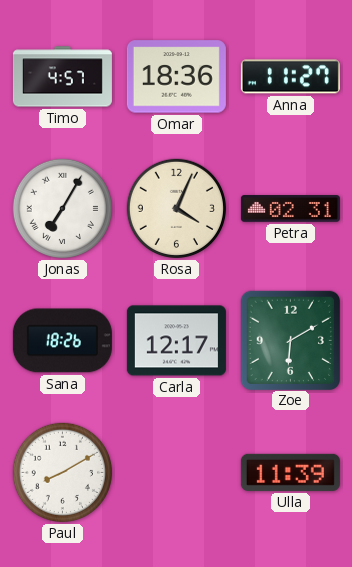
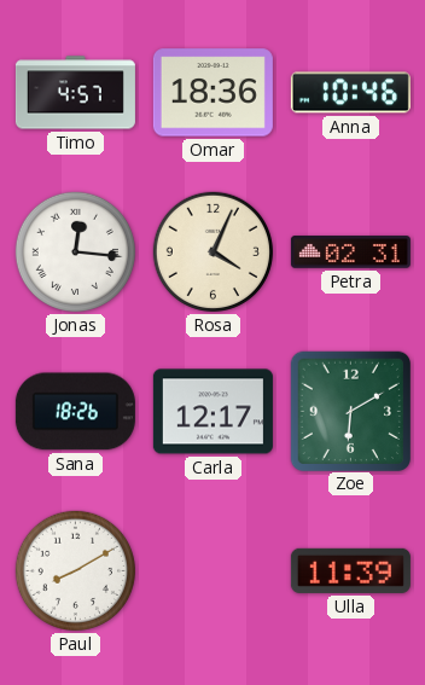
Anna: 11:27 -> 10:46 (350, 93)
Jonas: 7:05 -> 12:16 (75, 251)
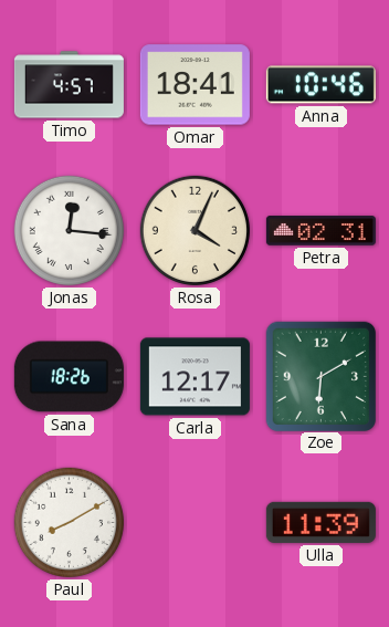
Omar: 18:36 -> 18:41 (195, 85)
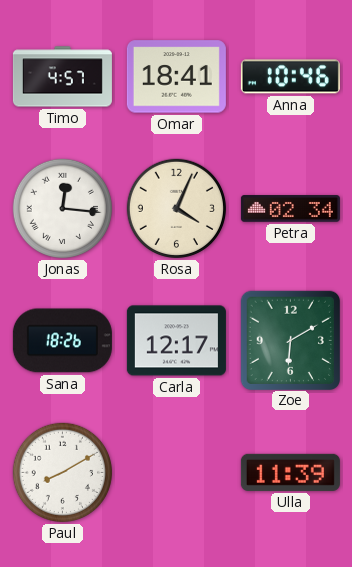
Petra: 02:31 -> 02:34 (290, 209)
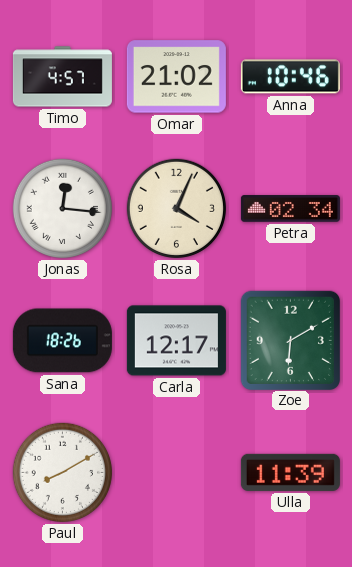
Omar: 18:41 -> 21:02 (176, 77)
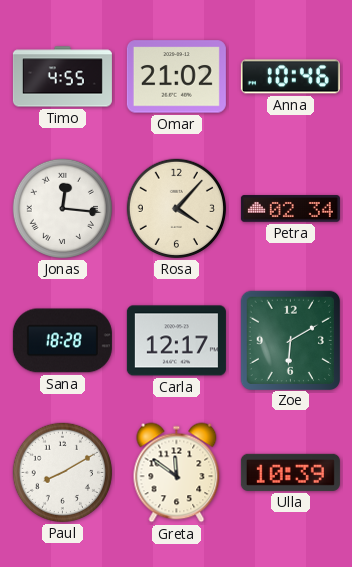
Timo: 4:57 -> 4:55 (62, 77)
Rosa: 4:04 -> 4:07 (176, 208)
Sana: 18:26 -> 18:28 (62, 341)
Greta: none -> 11:51 (177, 473)
Ulla: 11:39 -> 10:39 (290, 472)
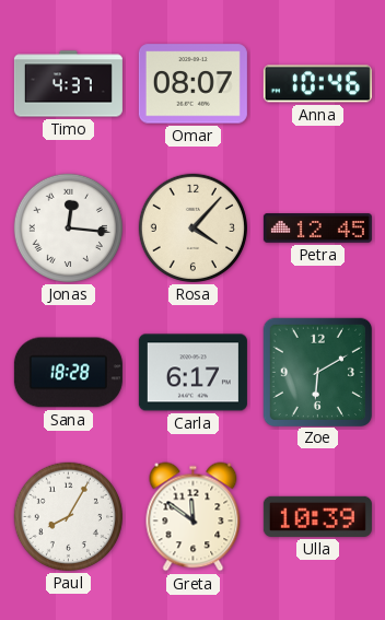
Timo: 4:55 -> 4:37 (68, 84)
Omar: 21:02 -> 08:07 (192, 84)
Petra: 02:34 -> 12:45 (317, 229)
Carla: 12:17 -> 6:17 (192, 373)
Paul: 8:10 -> 8:05 (68, 516)
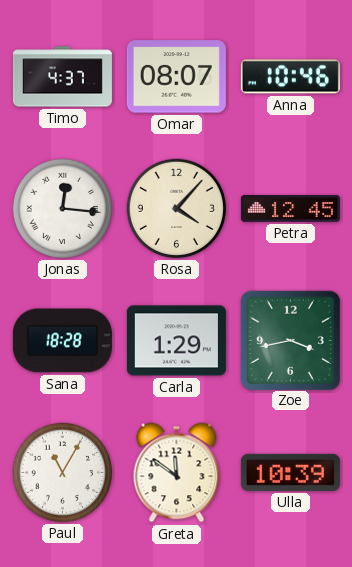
Carla: 6:17 -> 1:29 (176, 341)
Zoe: 6:10 -> 3:43 (290, 340)
Paul: 8:05 -> 11:05 (62, 472)
